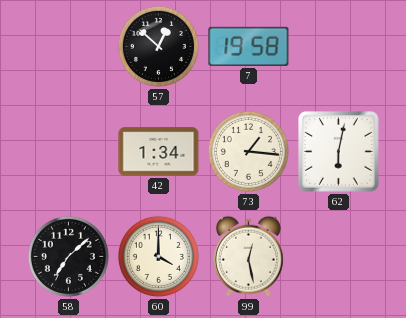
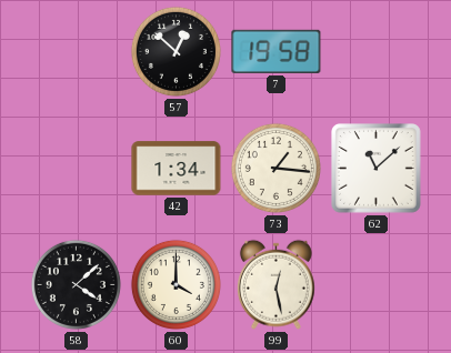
62: 6:02 -> 11:08 (377, 169)
58: 7:08 -> 4:08 (76, 284)
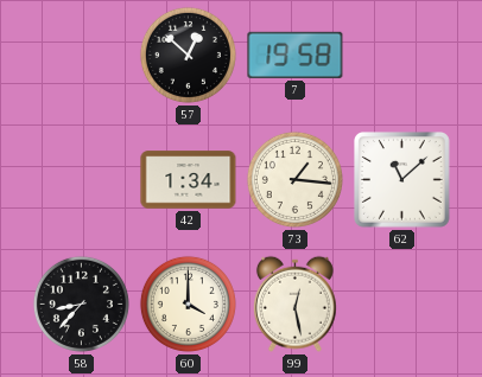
58: 4:08 -> 8:37 (81, 303)
